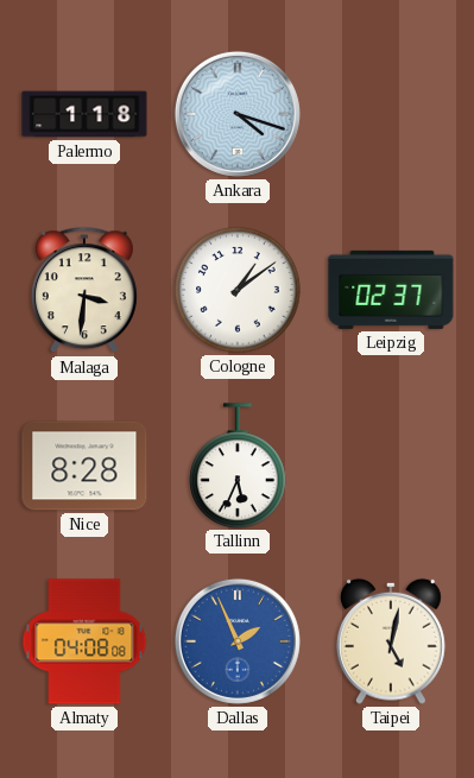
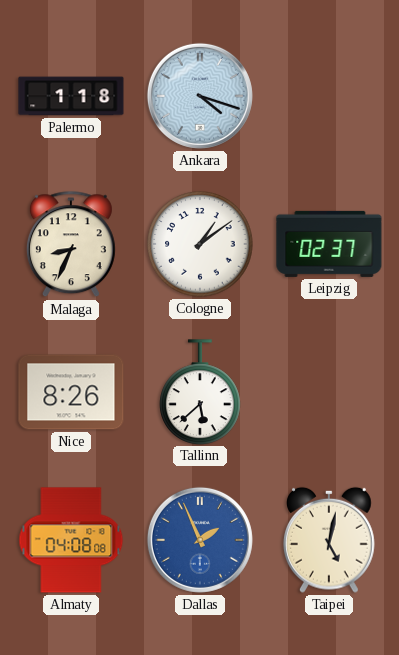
Malaga: 3:31 -> 8:34 (71, 245)
Nice: 8:28 -> 8:26 (71, 392)
Tallinn: 5:34 -> 5:38 (200, 392)
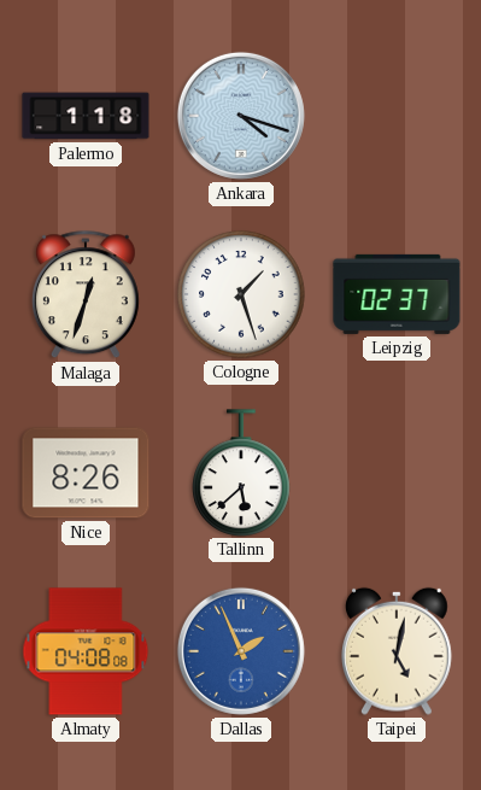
Malaga: 8:34 -> 12:33 (86, 295)
Cologne: 1:09 -> 1:27 (241, 294)
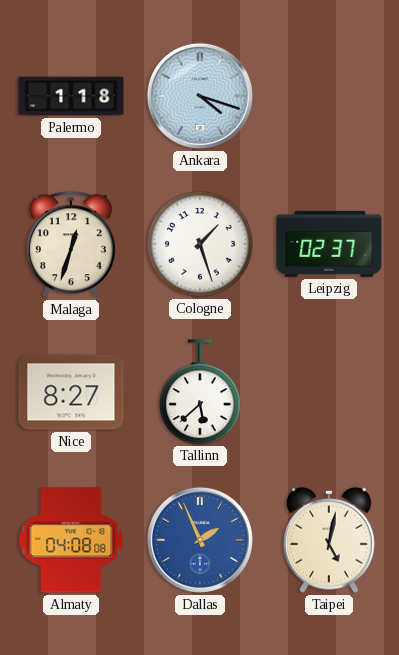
Nice: 8:26 -> 8:27 (71, 392)
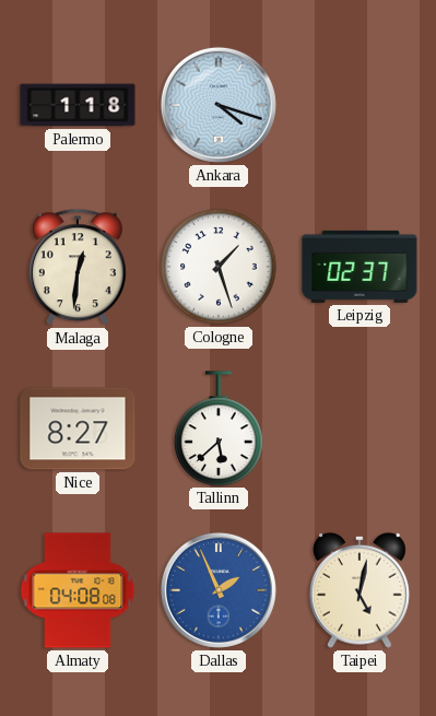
Malaga: 12:33 -> 12:31 (78, 268)
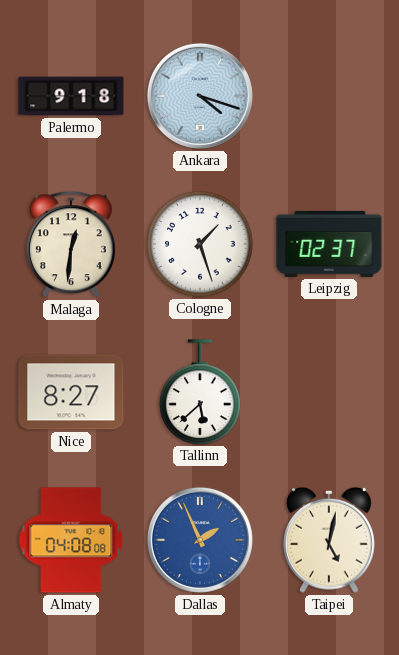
Palermo: 1:18 -> 9:18 (71, 96)
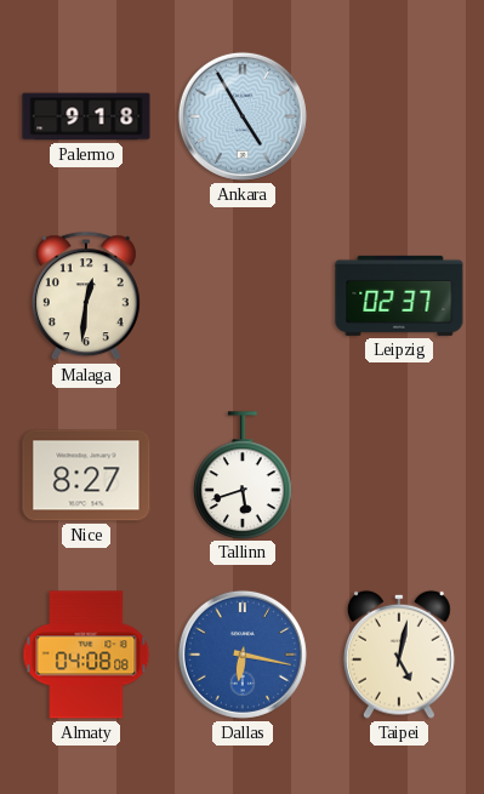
Ankara: 4:18 -> 4:55 (243, 116)
Cologne: 1:27 -> none (200, 244)
Tallinn: 5:38 -> 5:42 (243, 475)
Dallas: 1:56 -> 6:17 (243, 655)
